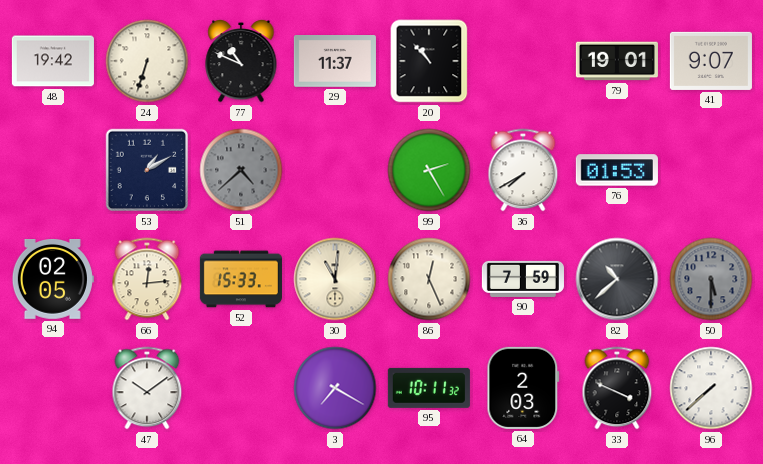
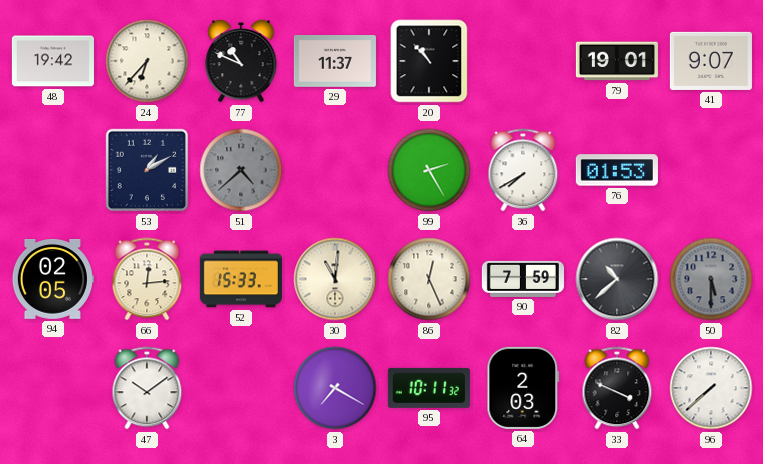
24: 6:33 -> 6:37 (147, 61)
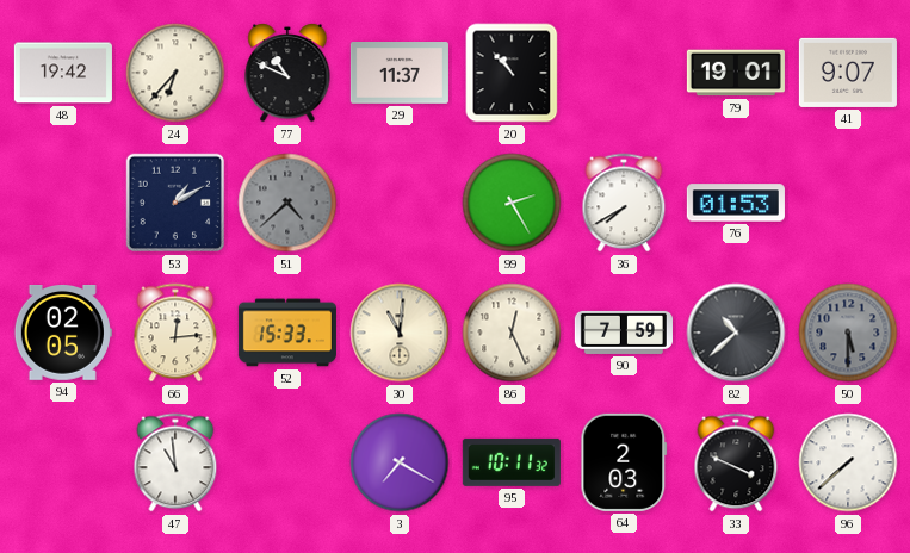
47: 10:09 -> 10:59 (175, 462)
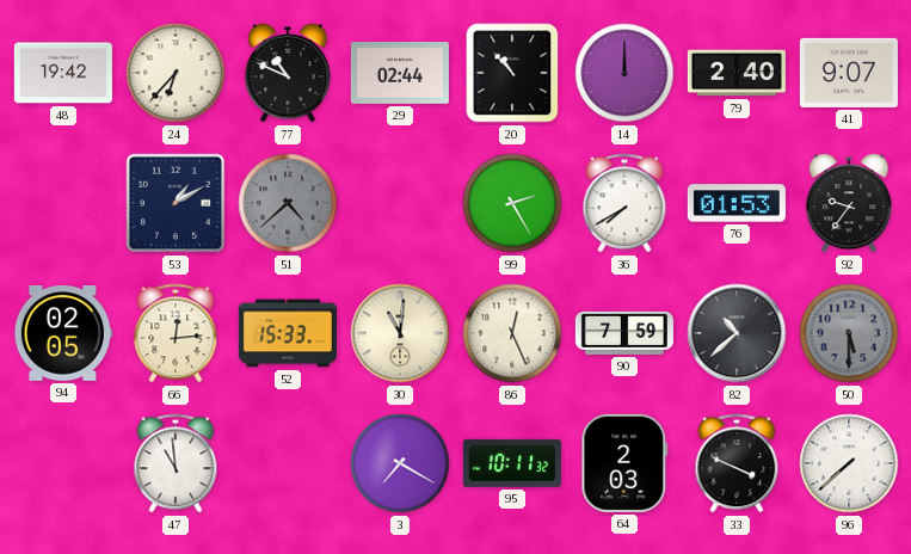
29: 11:37 -> 02:44 (400, 74)
14: none -> 12:00 (624, 73)
79: 19:01 -> 2:40 (737, 73)
92: none -> 9:36 (849, 203)
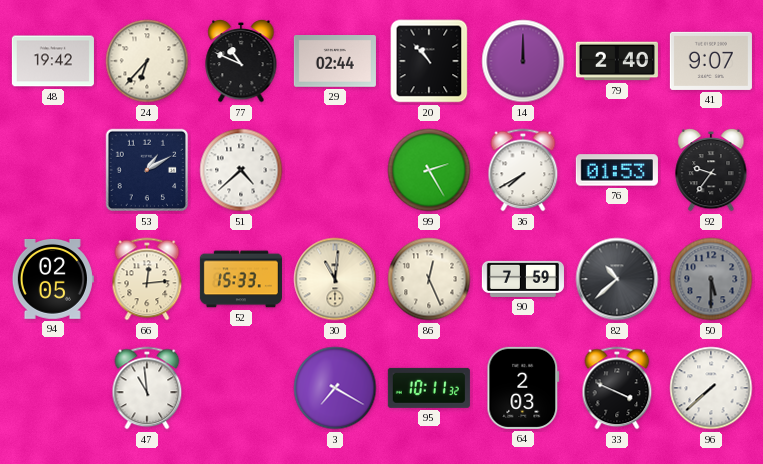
51 dial: grey -> white (241, 170)
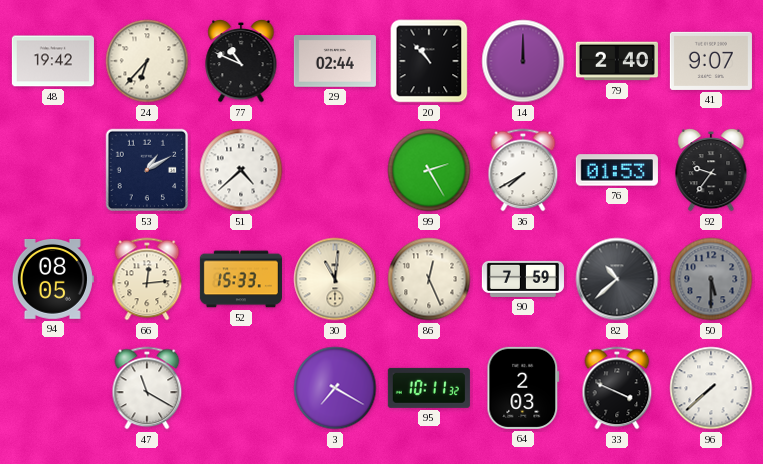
94: 02:05 -> 08:05 (53, 280)
47: 10:59 -> 11:20 (147, 388)
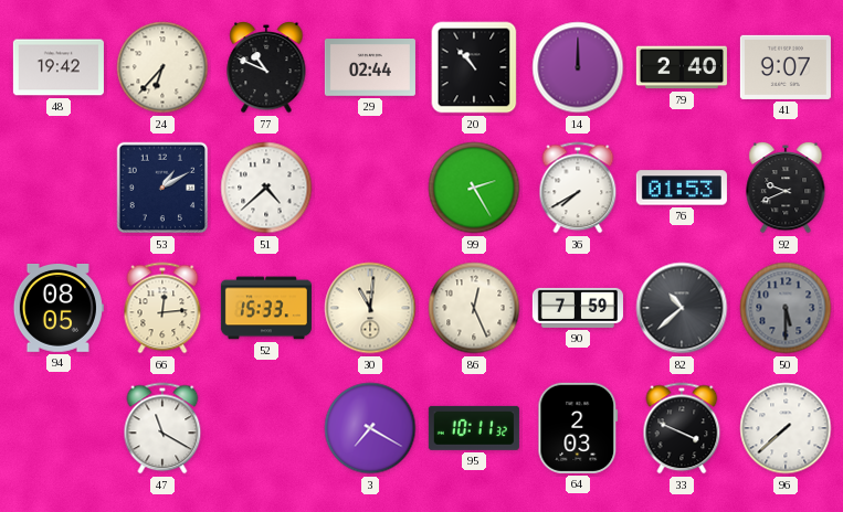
92: 9:36 -> 9:41 (786, 188)
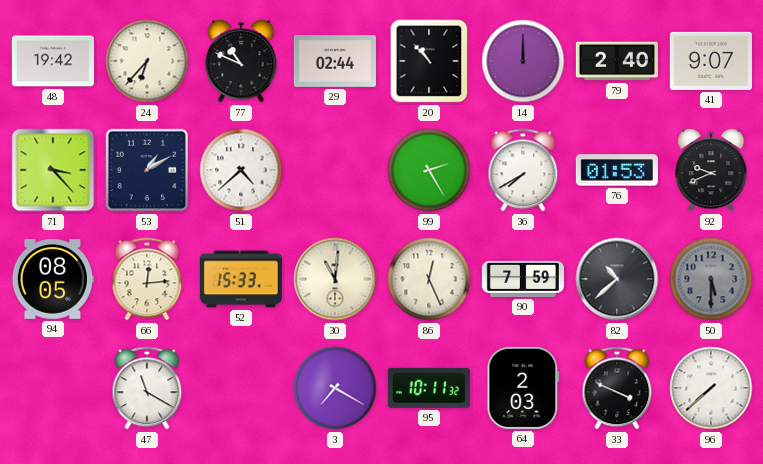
71: none -> 3:23 (53, 170)
